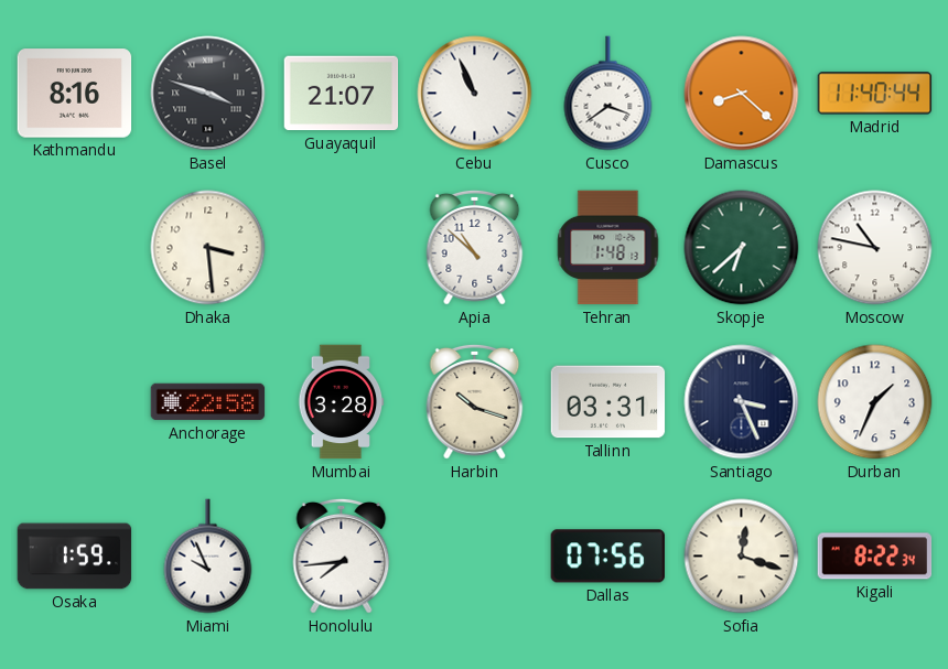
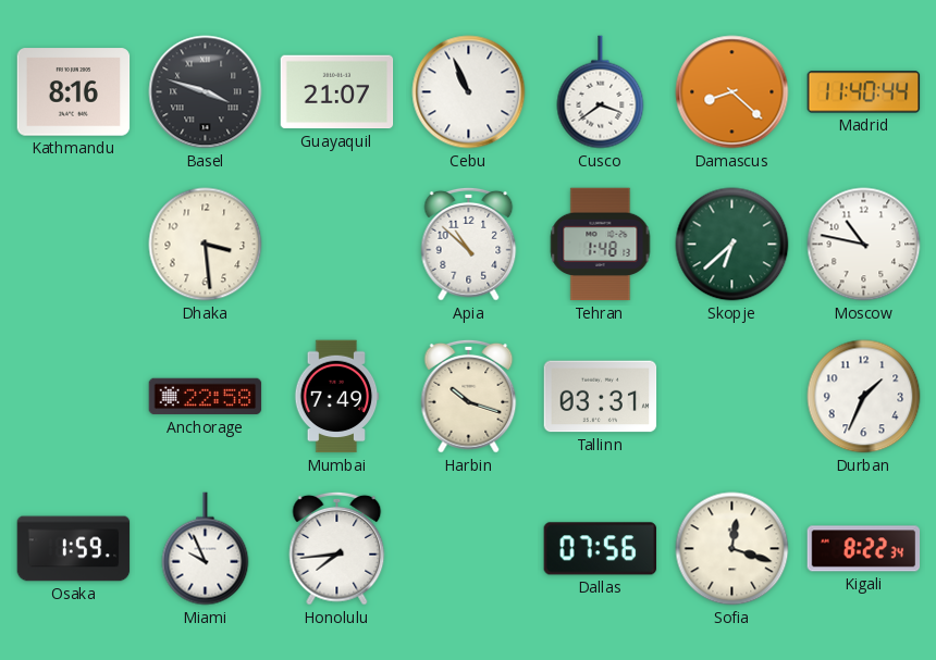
Mumbai: 3:28 -> 7:49 (336, 397)
Santiago: 3:26 -> none (742, 402)
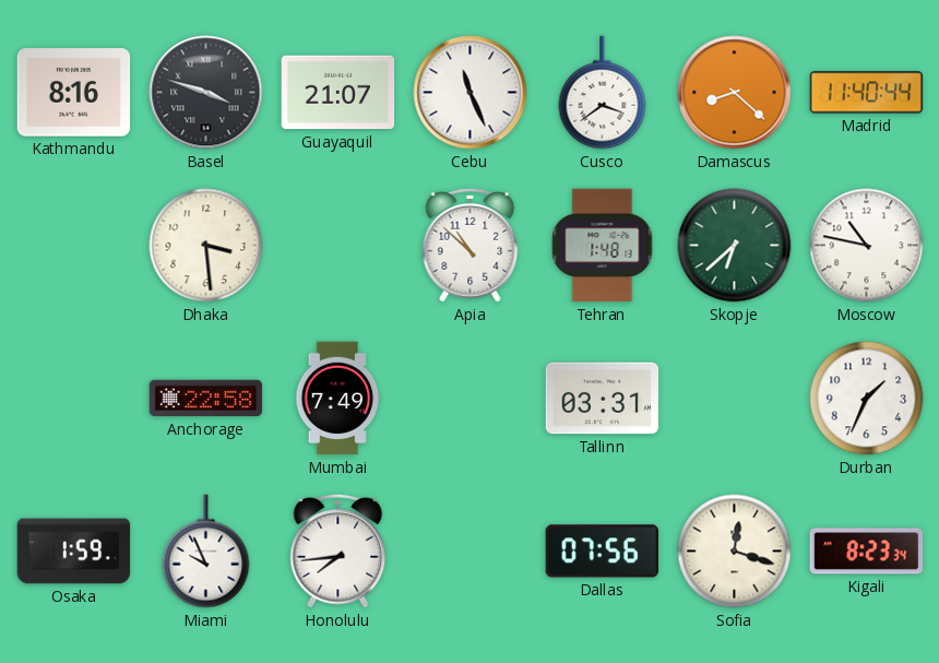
Cebu: 10:56 -> 11:26 (471, 93)
Harbin: 10:18 -> none (469, 396)
Kigali: 8:22 -> 8:23 (867, 552)
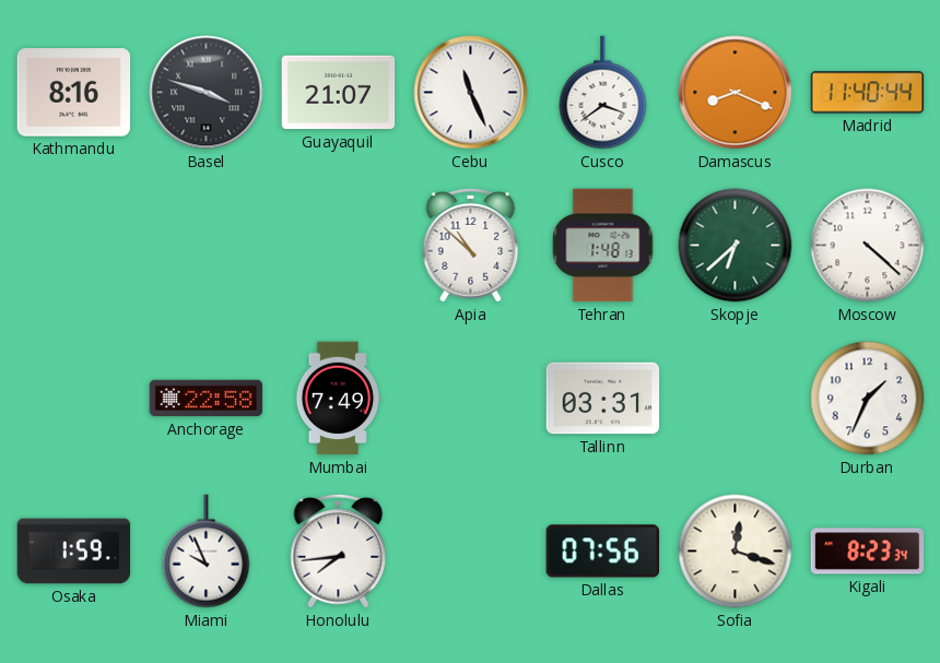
Damascus: 8:22 -> 8:19 (736, 93)
Dhaka: 3:29 -> none (206, 246)
Moscow: 10:47 -> 4:22 (868, 246)
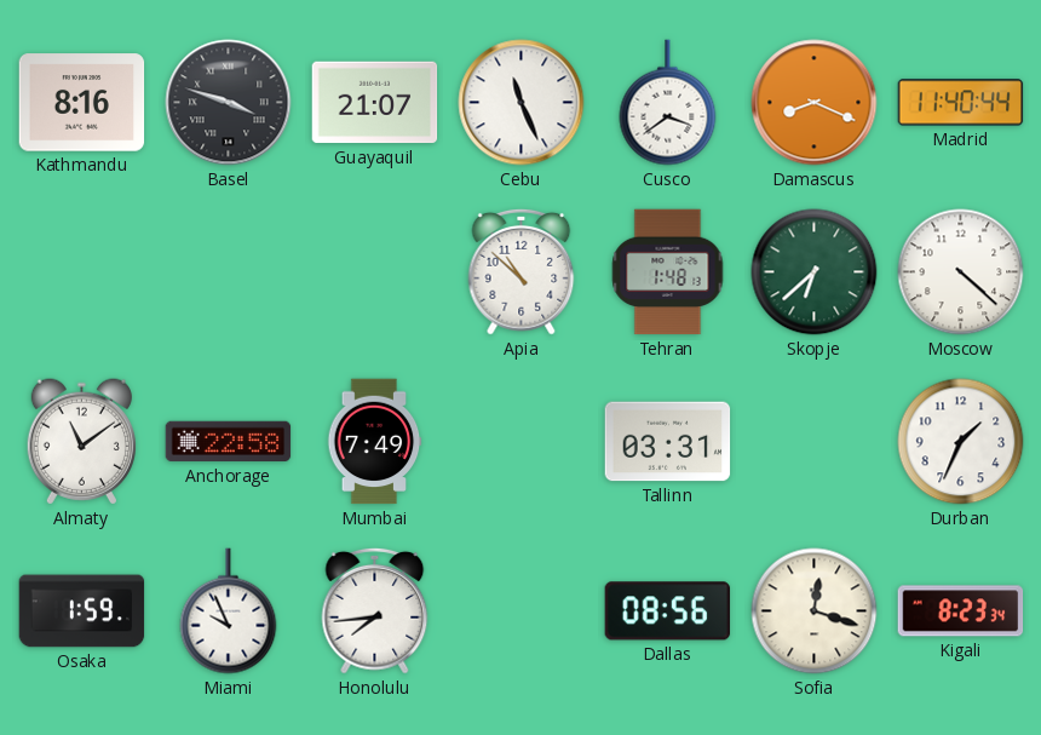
Almaty: none -> 11:09 (81, 442)
Dallas: 07:56 -> 08:56 (667, 611)
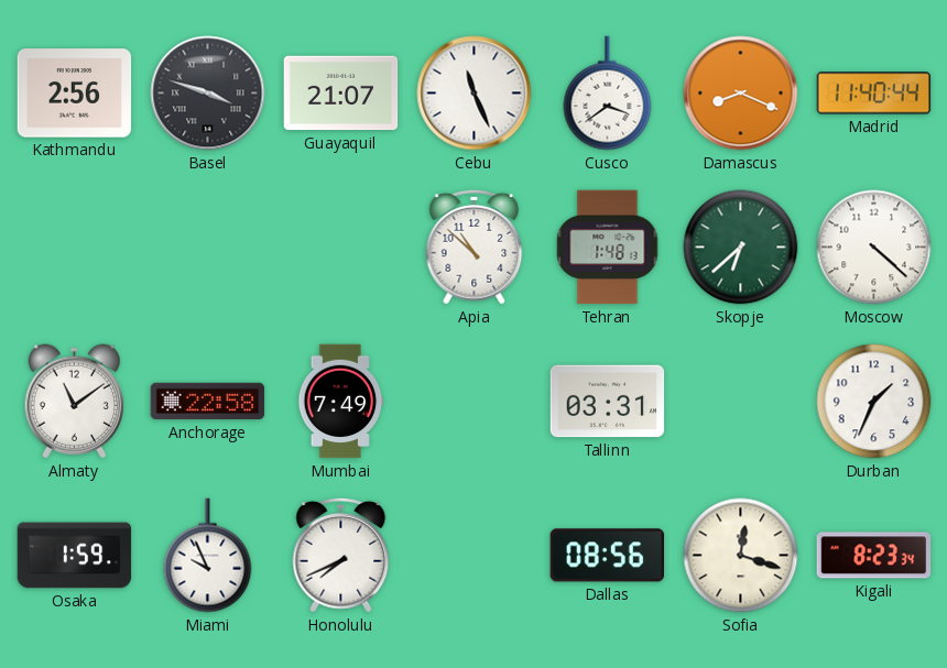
Kathmandu: 8:16 -> 2:56 (75, 94)
Honolulu: 7:44 -> 7:41 (341, 555)
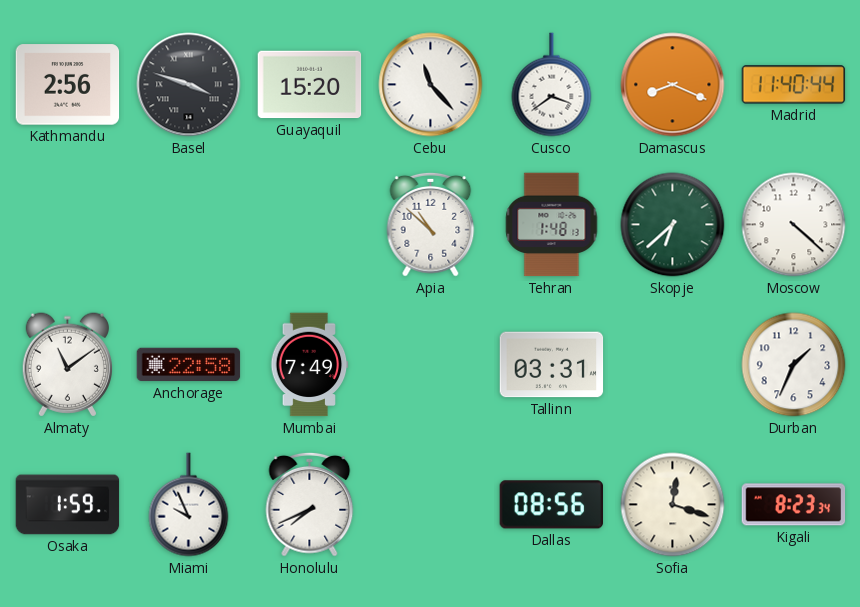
Guayaquil: 21:07 -> 15:20 (310, 85)
Cebu: 11:26 -> 11:23 (431, 85)
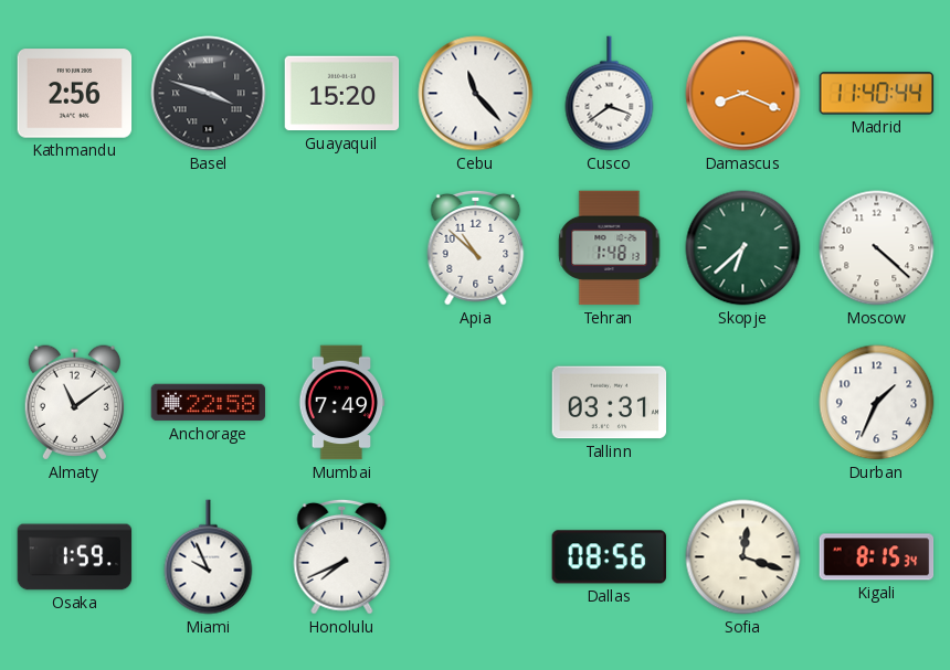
Kigali: 8:23 -> 8:15 (877, 557)
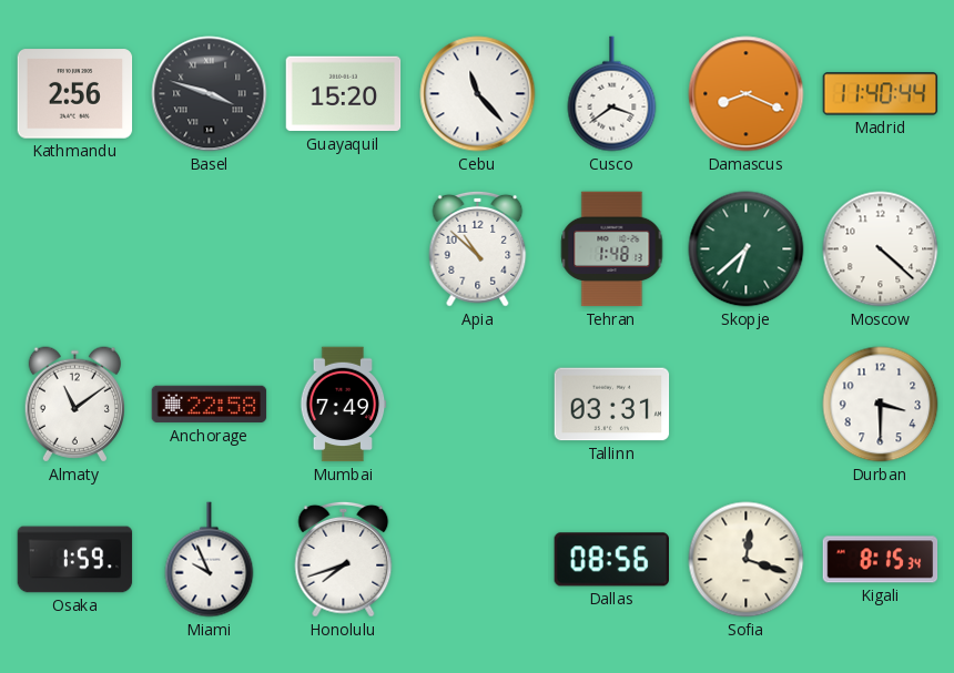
Durban: 1:34 -> 3:30 (881, 405)
Honolulu: 7:41 -> 7:42 (344, 559)
